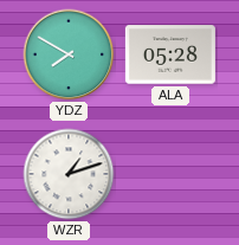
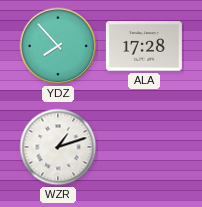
YDZ: 7:50 -> 7:53 (58, 46)
ALA: 05:28 -> 17:28 (144, 46)
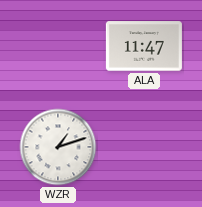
YDZ: 7:53 -> none (58, 46)
ALA: 17:28 -> 11:47 (144, 46)
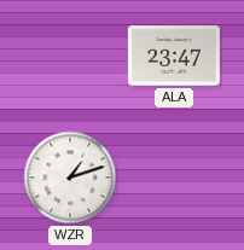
ALA: 11:47 -> 23:47 (174, 56)
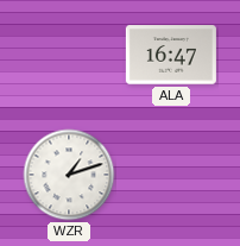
ALA: 23:47 -> 16:47 (171, 55)
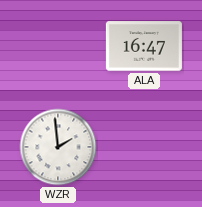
WZR: 1:12 -> 1:59 (58, 147)
